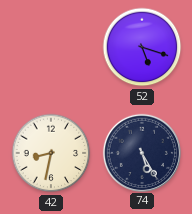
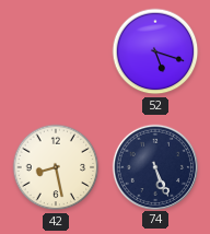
42: 8:32 -> 8:28 (56, 167)
74: 5:25 -> 5:26 (154, 166)
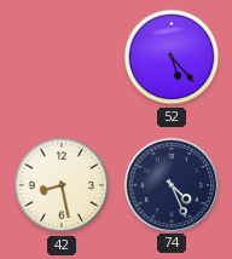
52: 5:18 -> 5:23 (172, 57)
74: 5:26 -> 4:26 (170, 184)
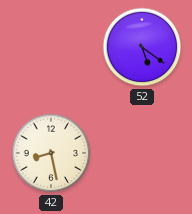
52: 5:23 -> 5:21 (142, 47)
74: 4:26 -> none (170, 184)
